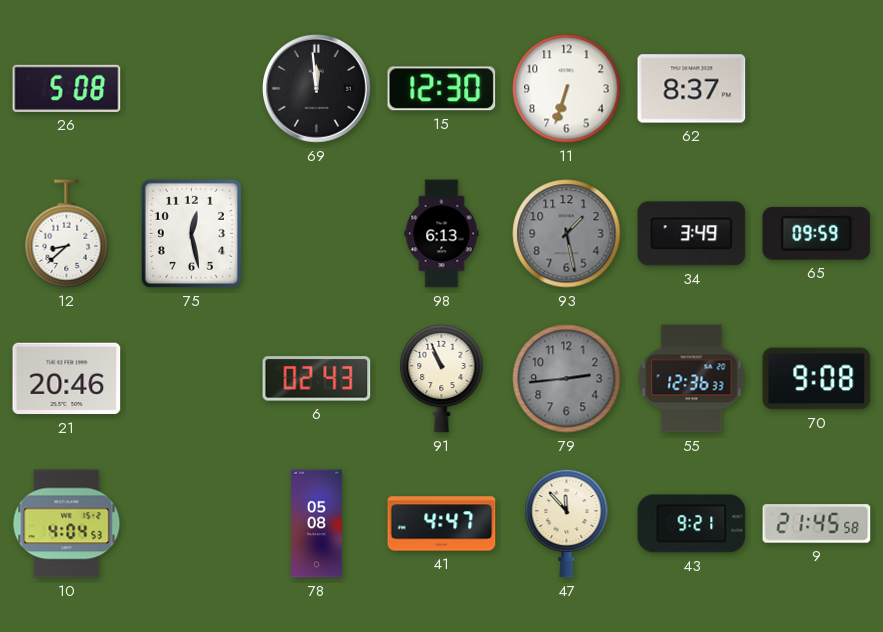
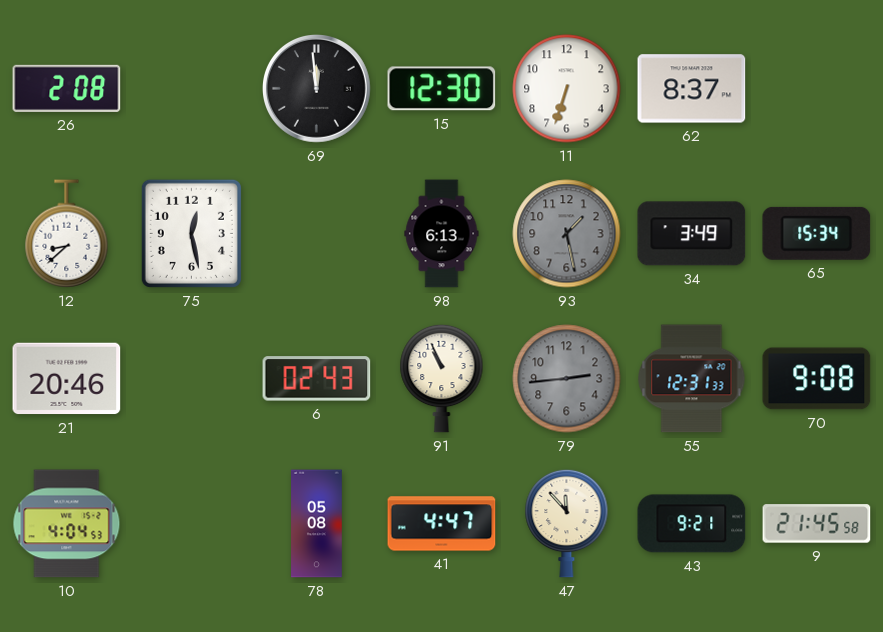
26: 5:08 -> 2:08 (67, 88)
65: 09:59 -> 15:34 (817, 233)
55: 12:36 -> 12:31 (692, 379)
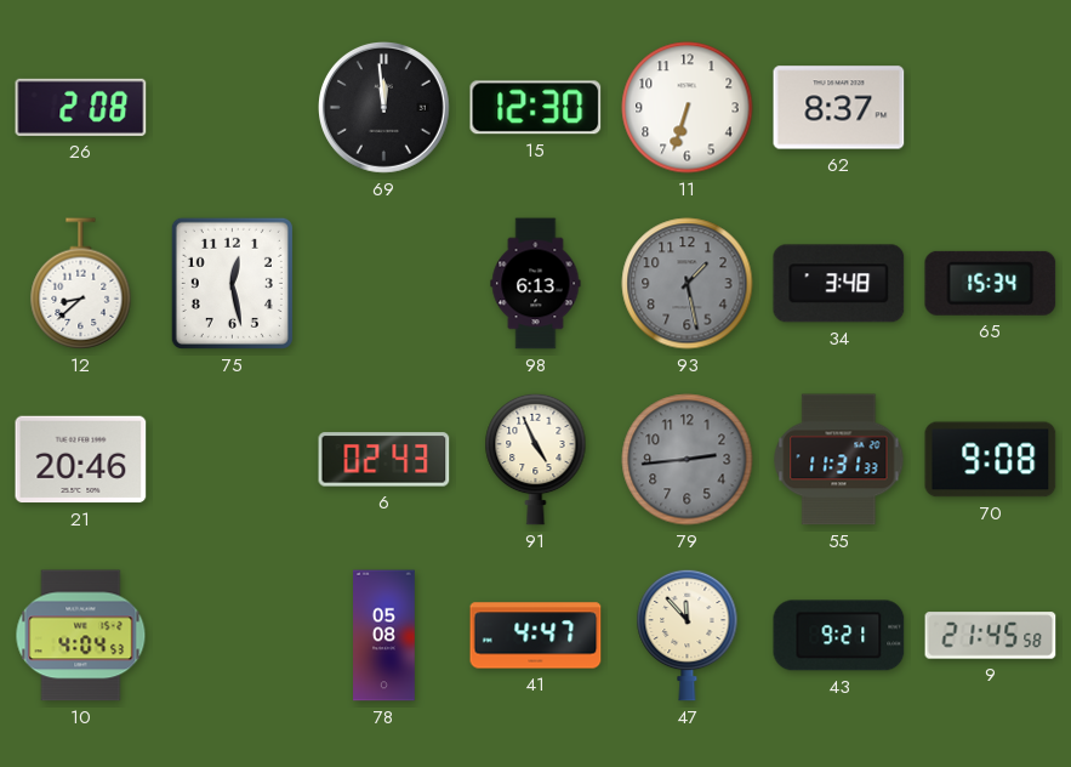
34: 3:49 -> 3:48 (839, 284)
91: 10:56 -> 4:56 (536, 459)
55: 12:31 -> 11:31 (839, 460)
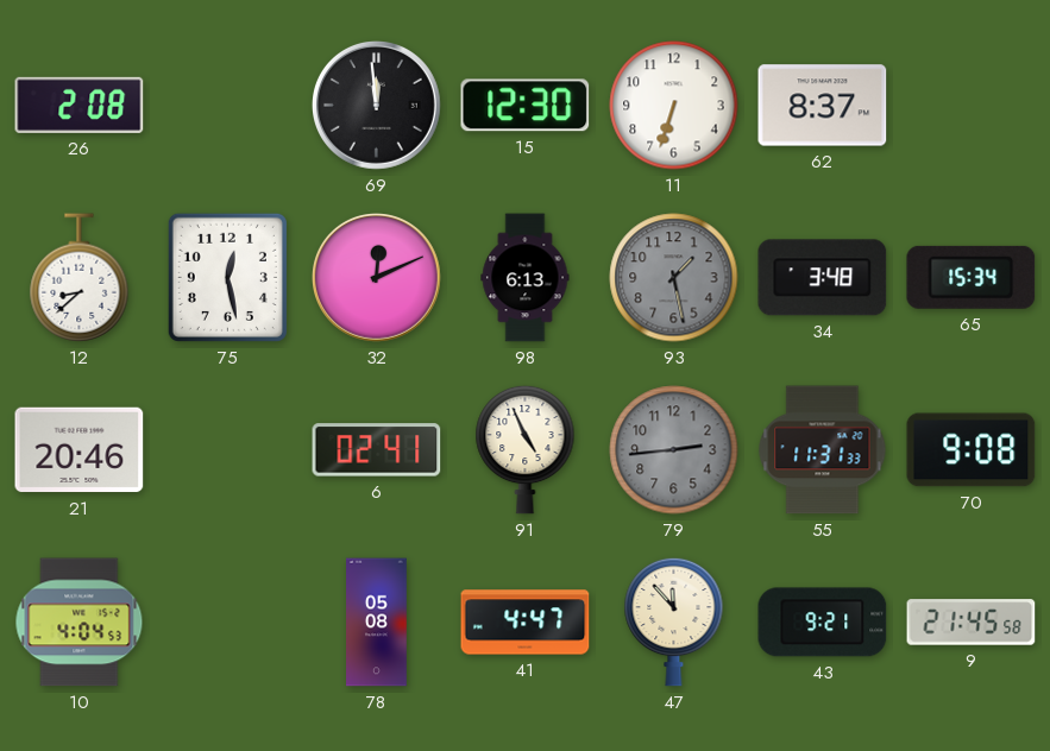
32: none -> 12:11 (377, 278)
6: 02:43 -> 02:41 (377, 450)
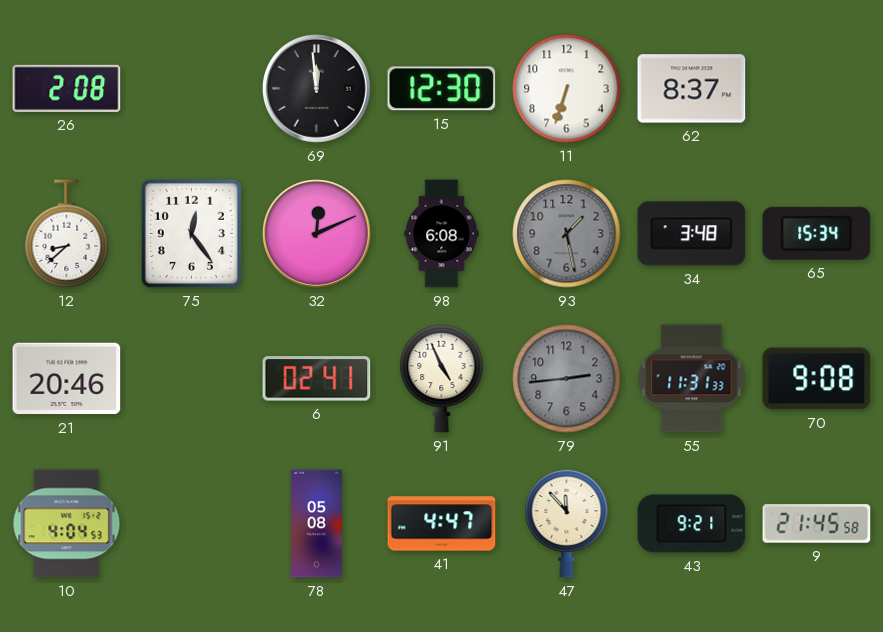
75: 12:28 -> 12:24 (191, 233)
98: 6:13 -> 6:08 (442, 234)
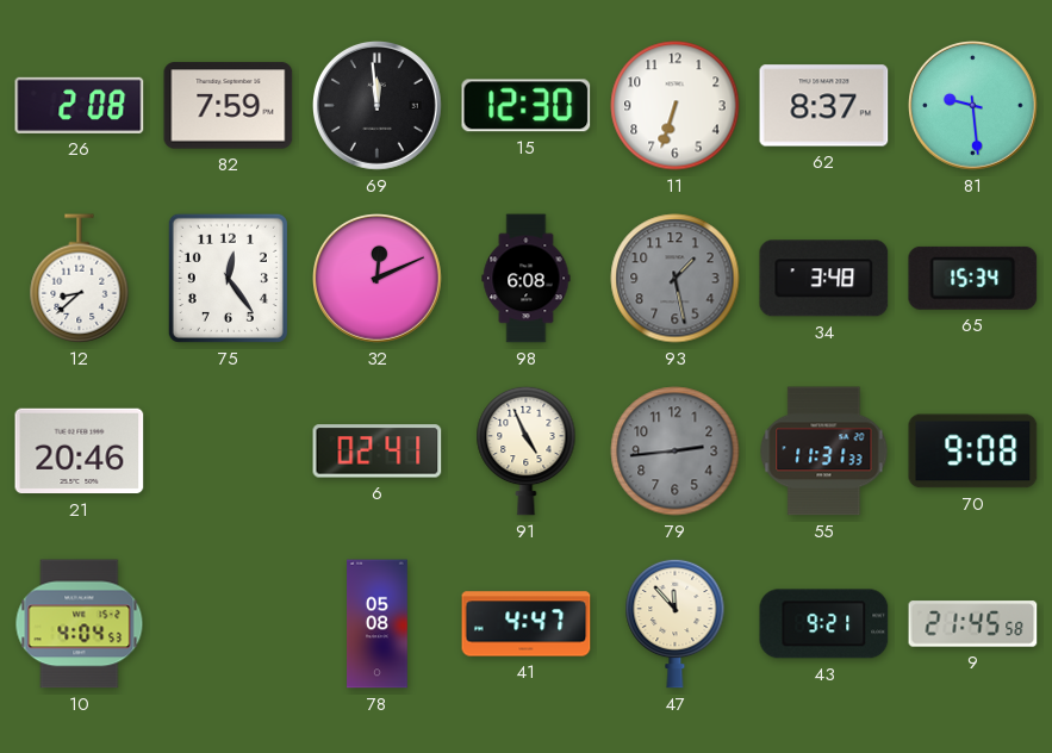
82: none -> 7:59 (229, 106)
81: none -> 9:29 (973, 106)
